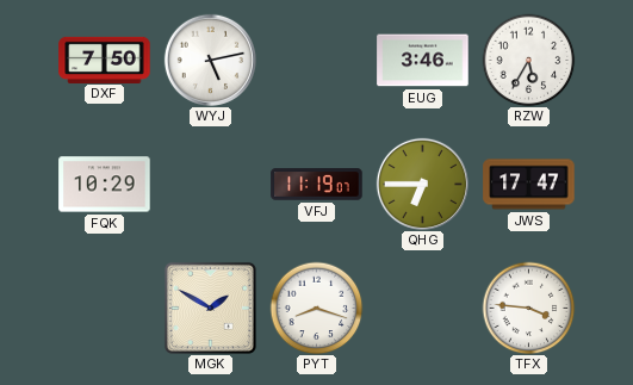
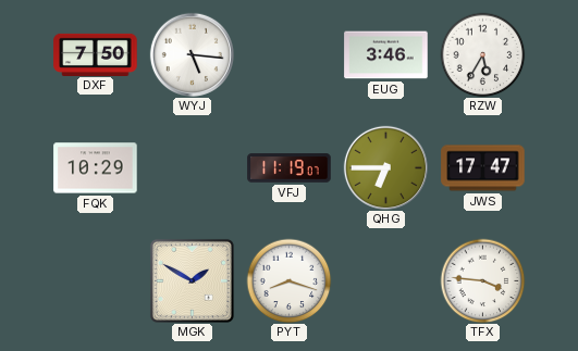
WYJ: 5:13 -> 5:16 (192, 54)
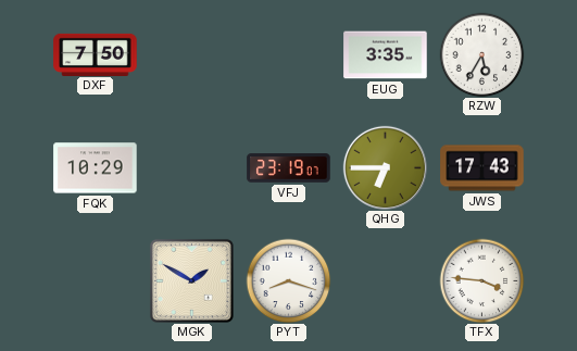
WYJ: 5:16 -> none (192, 54)
EUG: 3:46 -> 3:35 (386, 55)
VFJ: 11:19 -> 23:19 (289, 168)
JWS: 17:47 -> 17:43 (482, 168)
